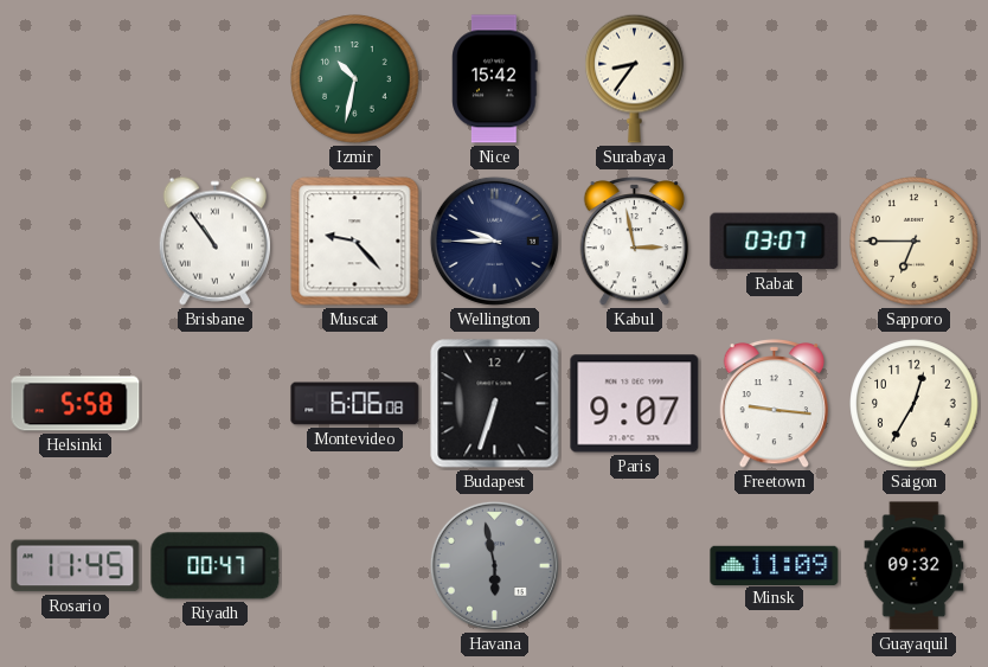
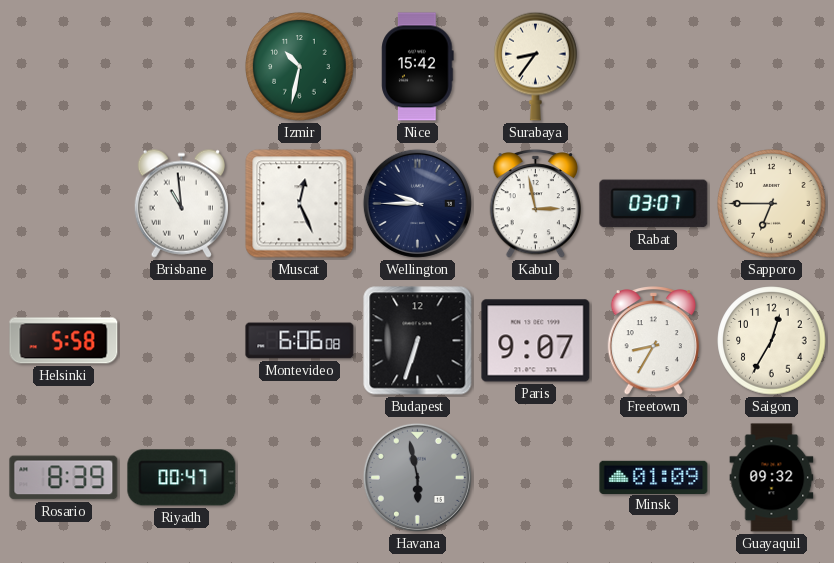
Brisbane: 10:54 -> 10:59 (181, 203)
Muscat: 9:23 -> 12:26 (300, 204)
Freetown: 9:16 -> 8:35 (654, 341)
Rosario: 11:45 -> 8:39 (64, 478)
Minsk: 11:09 -> 01:09 (654, 477)
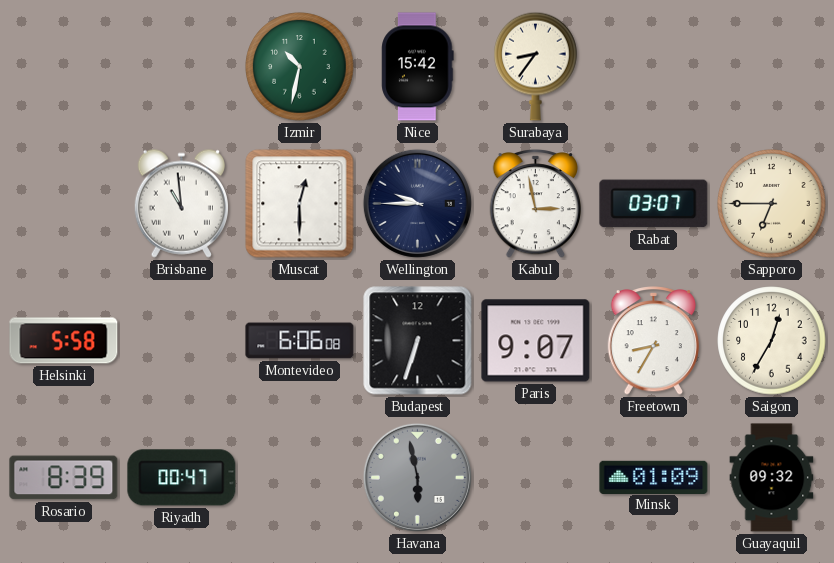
Muscat: 12:26 -> 12:30 (300, 204)
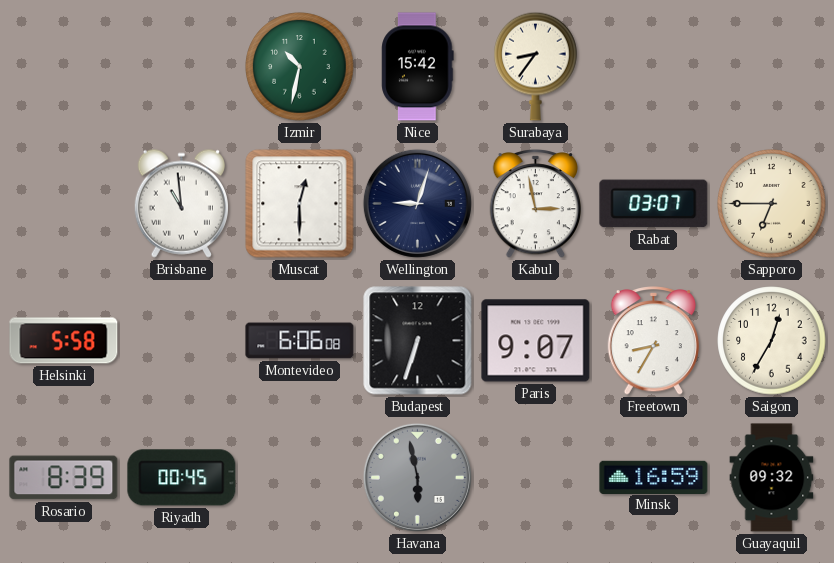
Wellington: 9:45 -> 9:03 (417, 203)
Riyadh: 00:47 -> 00:45 (182, 478)
Minsk: 01:09 -> 16:59 (654, 477)
